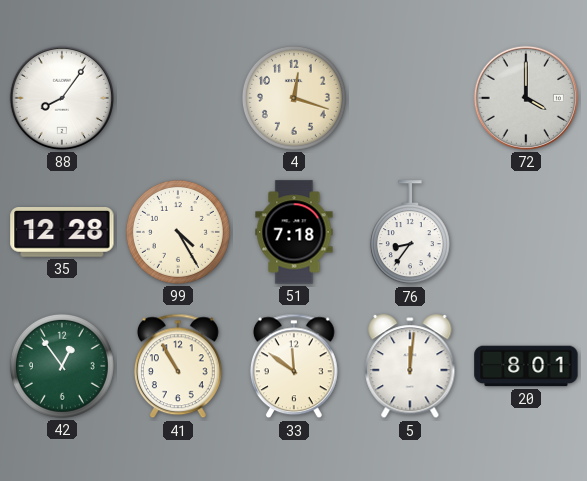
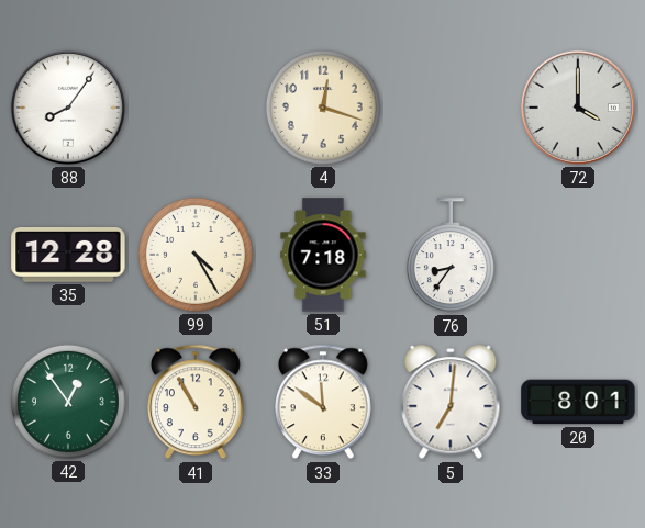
5: 12:01 -> 7:01 (451, 403)
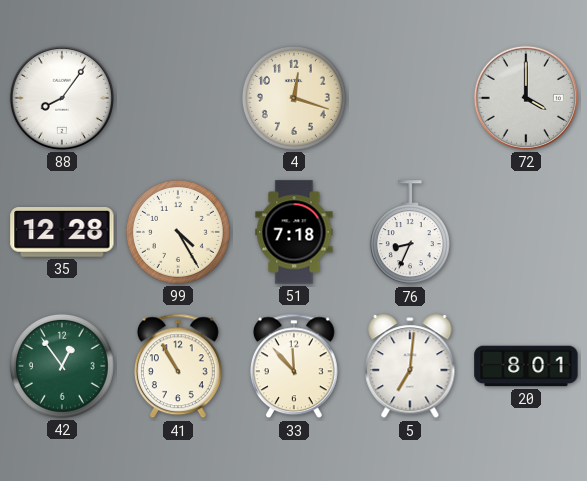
76: 8:36 -> 8:34 (410, 233)
33: 11:51 -> 11:53 (294, 366)
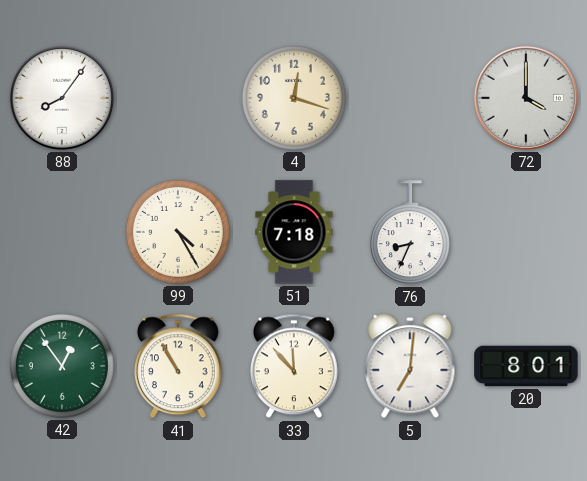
35: 12:28 -> none (62, 233)
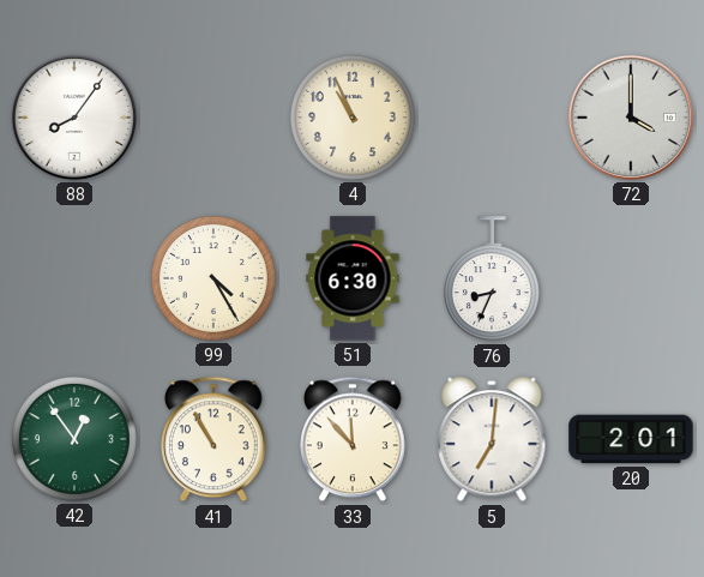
4: 12:18 -> 10:56 (353, 118)
51: 7:18 -> 6:30 (353, 278)
20: 8:01 -> 2:01 (631, 439)
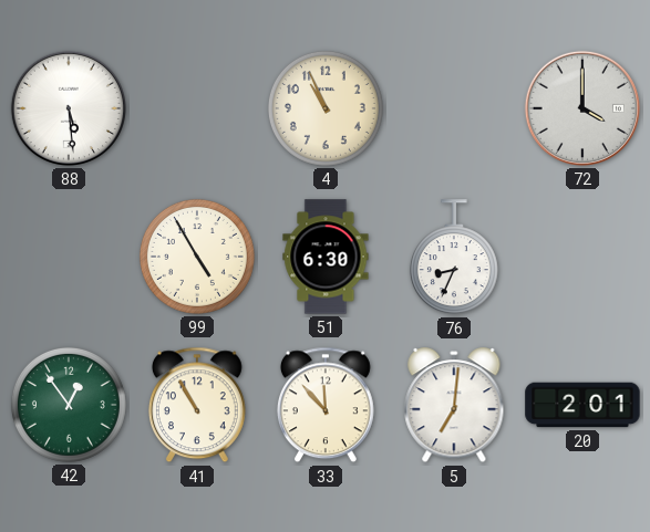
88: 8:06 -> 5:29 (69, 108)
99: 4:25 -> 4:55 (197, 257)
